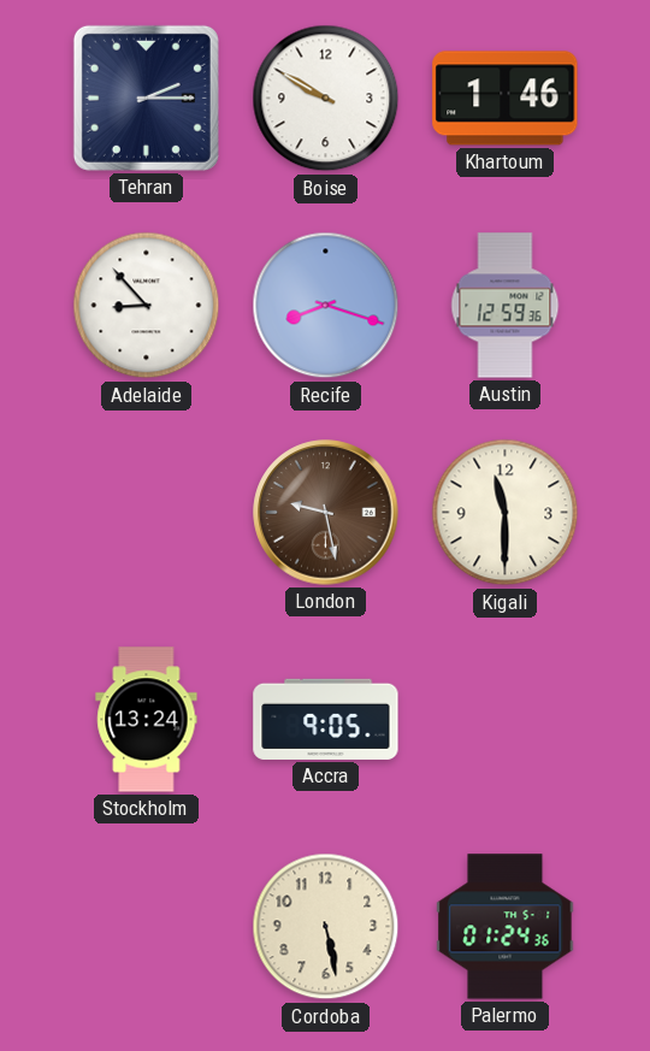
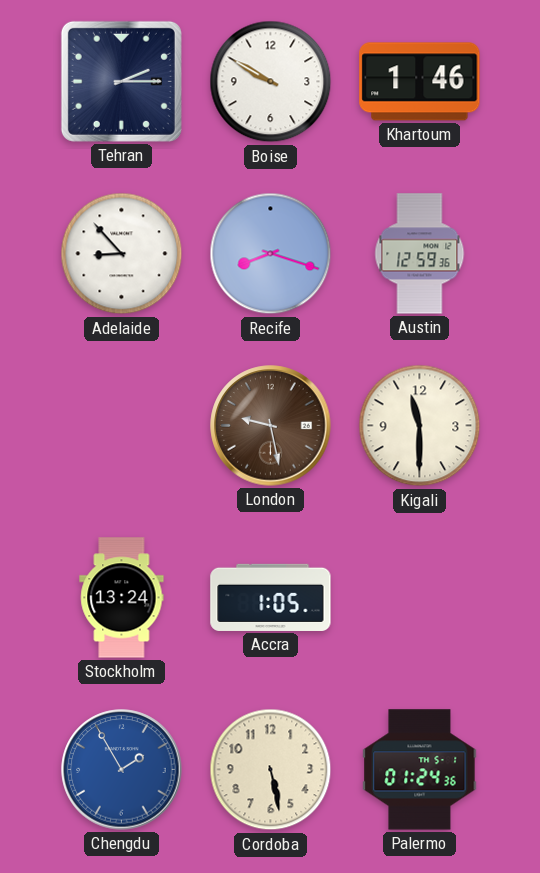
Accra: 9:05 -> 1:05 (271, 597)
Chengdu: none -> 1:55 (122, 770)
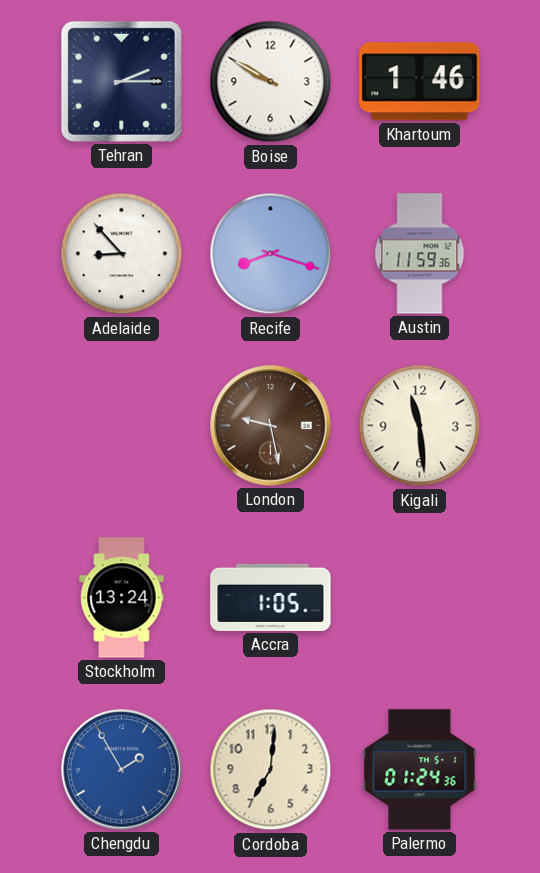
Austin: 12:59 -> 11:59 (420, 254)
Kigali: 11:30 -> 11:29 (420, 426)
Cordoba: 5:28 -> 7:01 (271, 770)
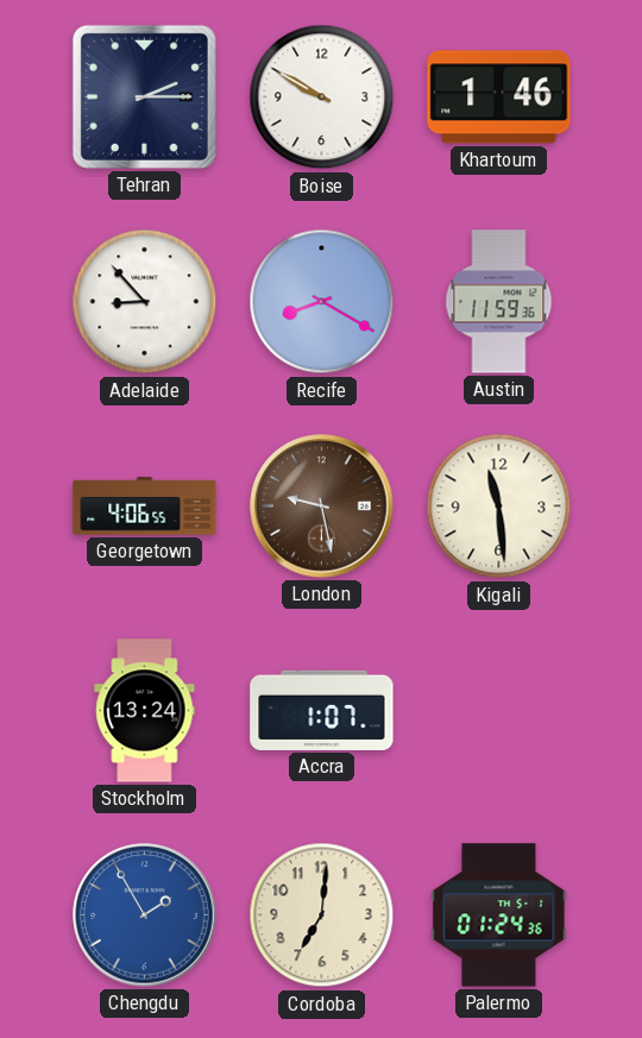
Recife: 8:18 -> 8:20 (322, 302)
Georgetown: none -> 4:06 (145, 507)
Accra: 1:05 -> 1:07 (322, 710)
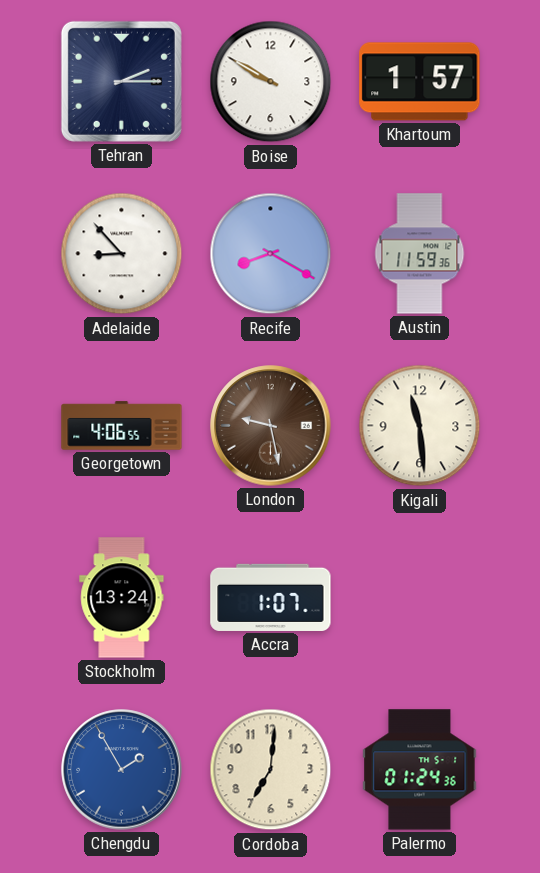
Khartoum: 1:46 -> 1:57 (420, 82)
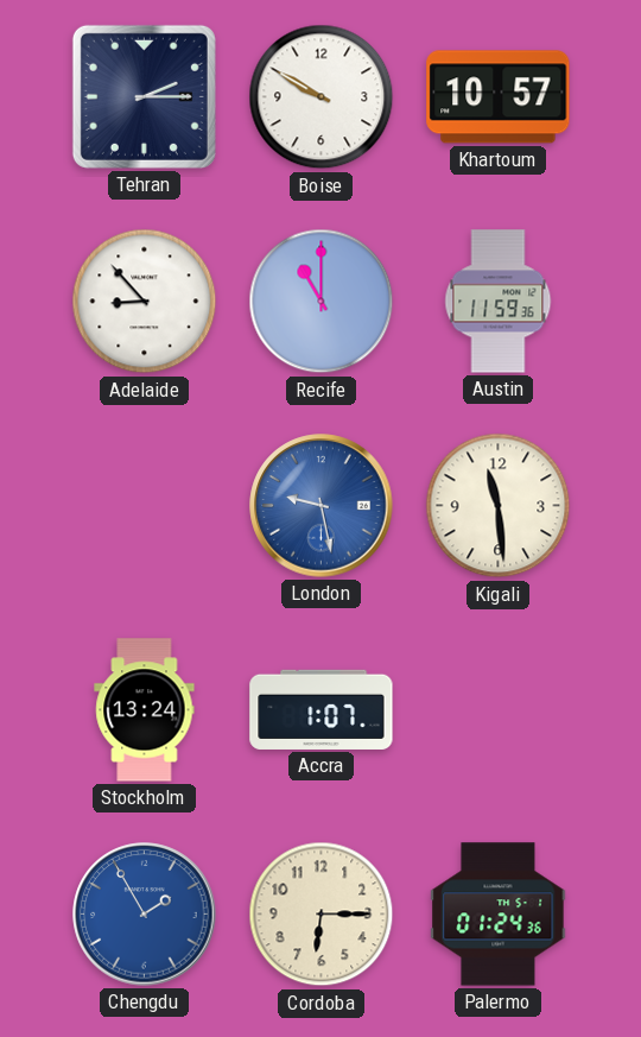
Khartoum: 1:57 -> 10:57 (499, 97)
Recife: 8:20 -> 11:00 (322, 302)
Georgetown: 4:06 -> none (122, 426)
London dial: brown -> blue (322, 506)
Cordoba: 7:01 -> 6:15 (322, 915)
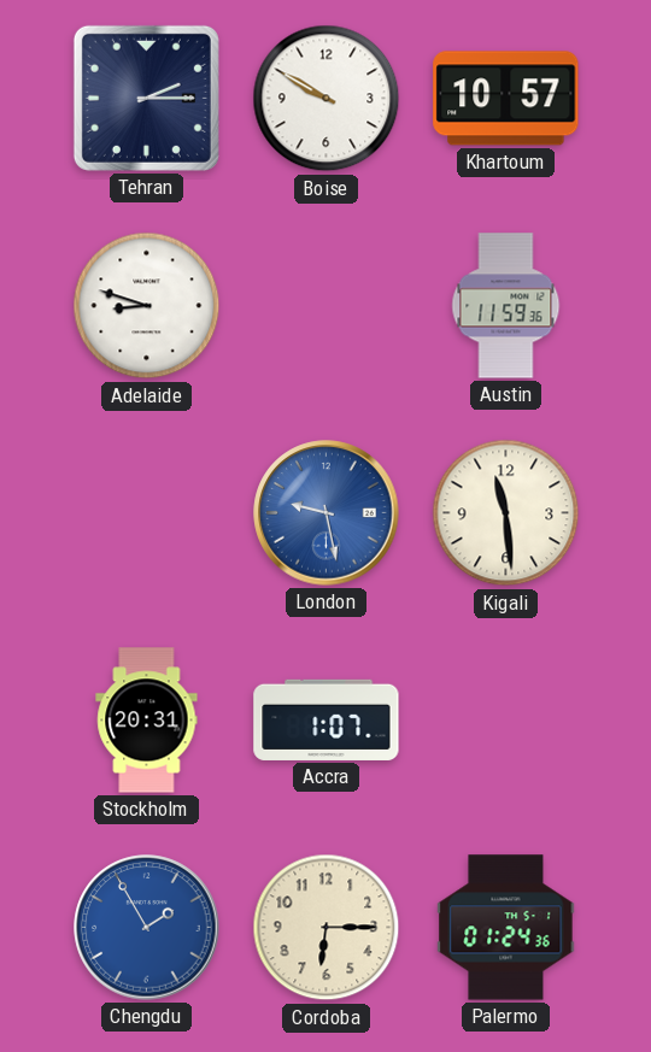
Adelaide: 8:53 -> 8:48 (147, 306)
Recife: 11:00 -> none (322, 302)
Stockholm: 13:24 -> 20:31 (147, 721)
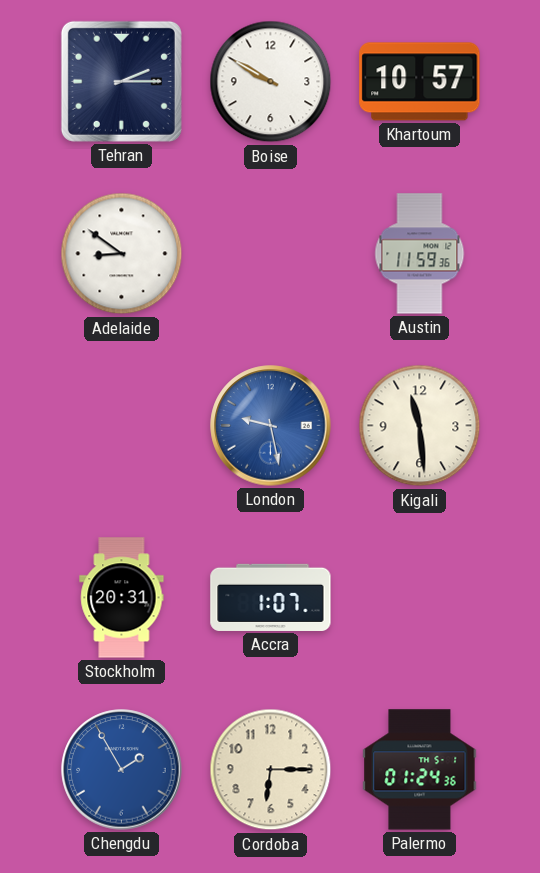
Adelaide: 8:48 -> 8:51 (122, 254)
